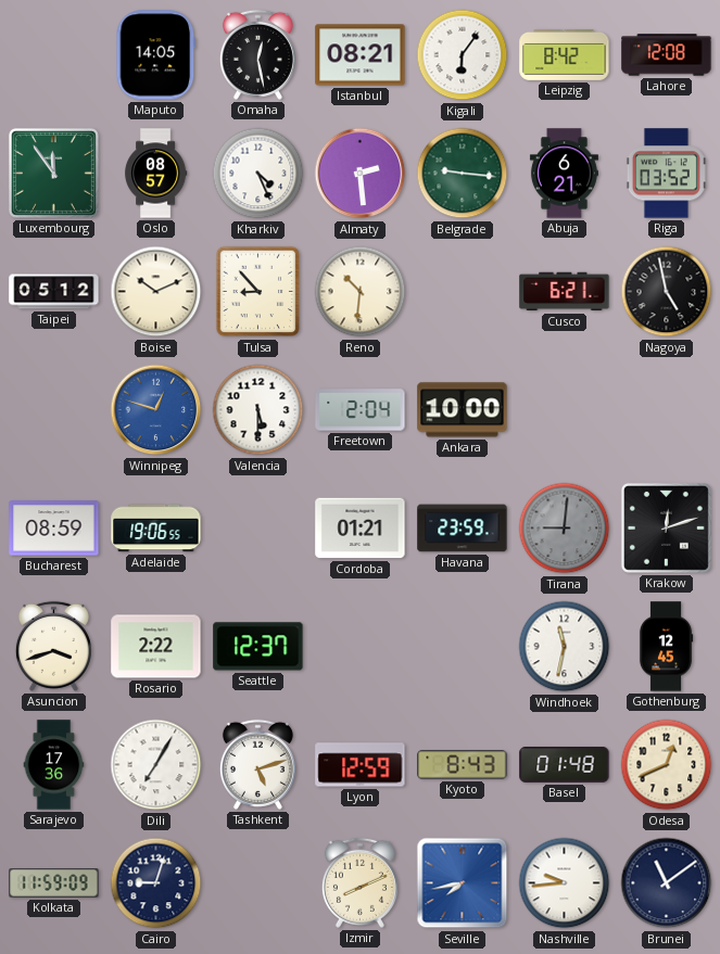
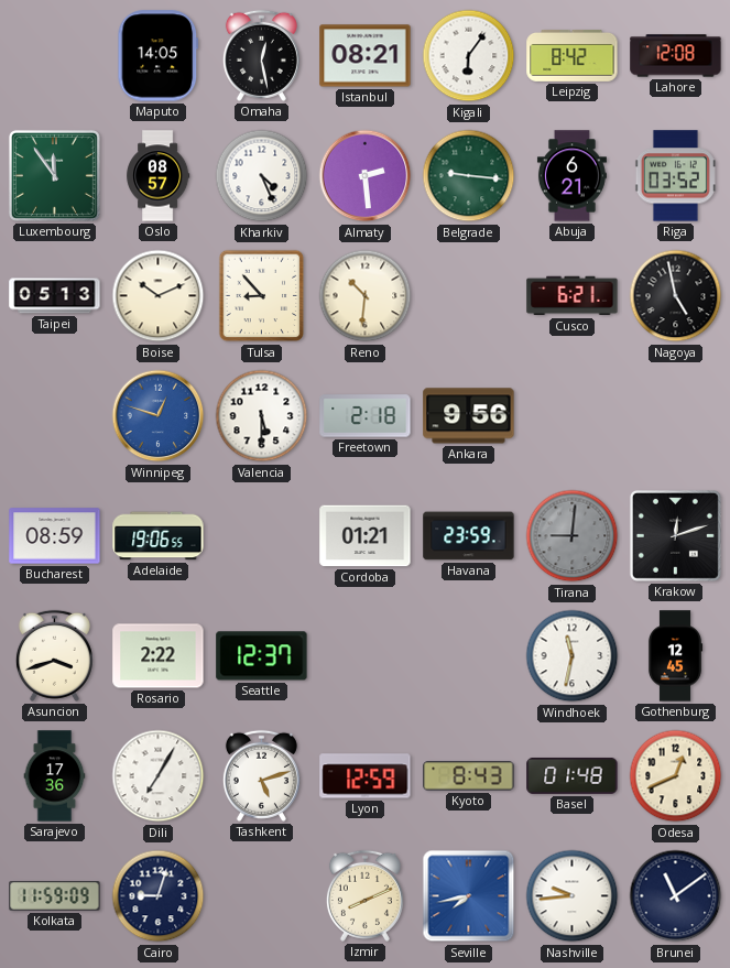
Taipei: 05:12 -> 05:13 (55, 296)
Freetown: 2:04 -> 2:18 (366, 416)
Ankara: 10:00 -> 9:56 (469, 416)
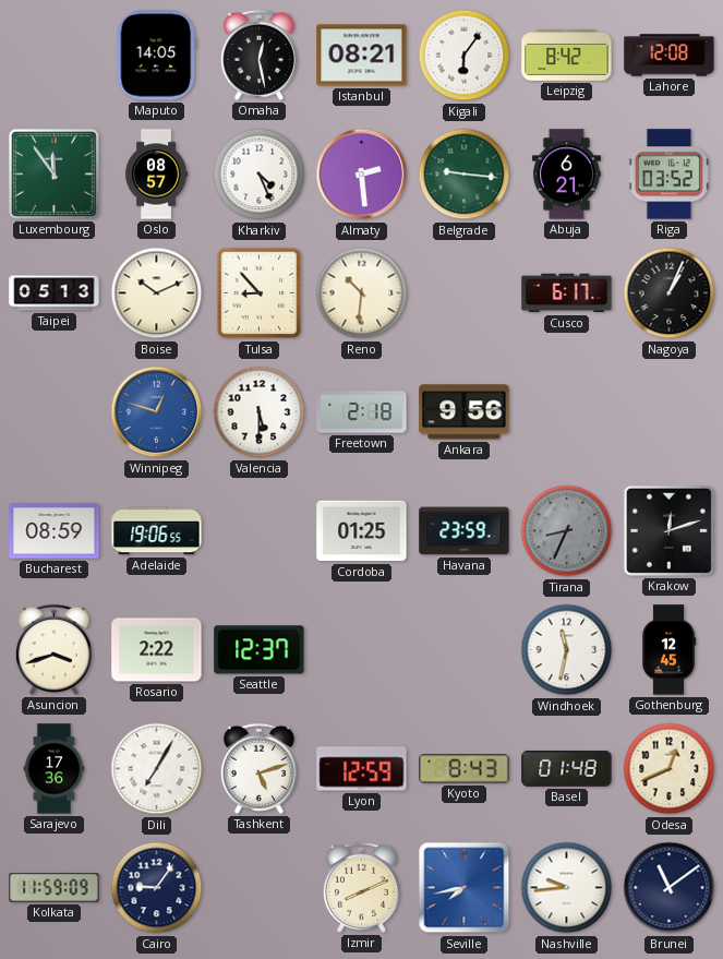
Cusco: 6:21 -> 6:17 (567, 293)
Nagoya: 4:58 -> 1:04 (670, 293)
Cordoba: 01:21 -> 01:25 (362, 531)
Tirana: 9:01 -> 8:34 (567, 531)
Cairo: 9:03 -> 9:06 (157, 888)
